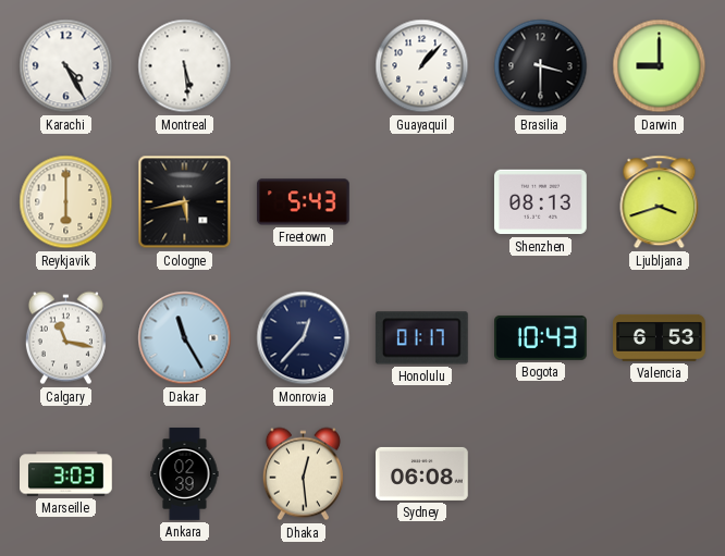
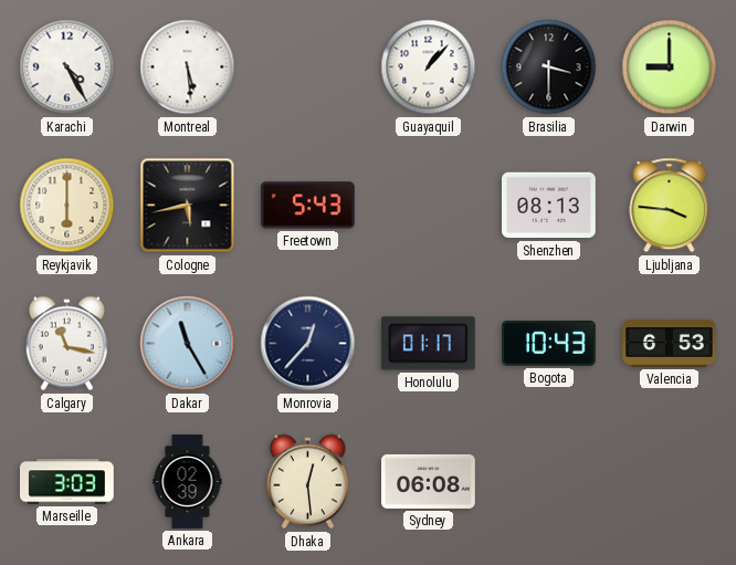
Ljubljana: 3:42 -> 3:46 (670, 206)
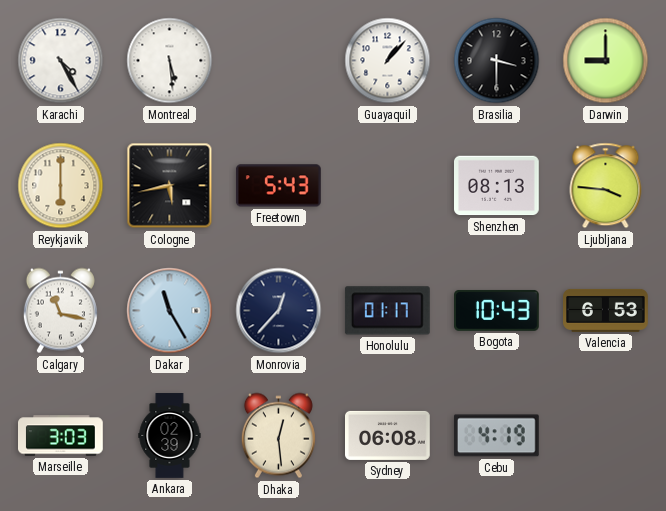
Cebu: none -> 4:19 (496, 436)
